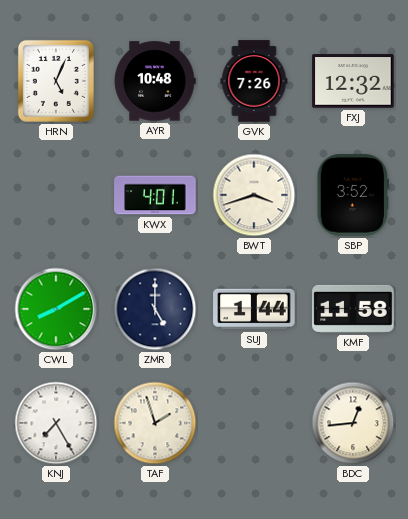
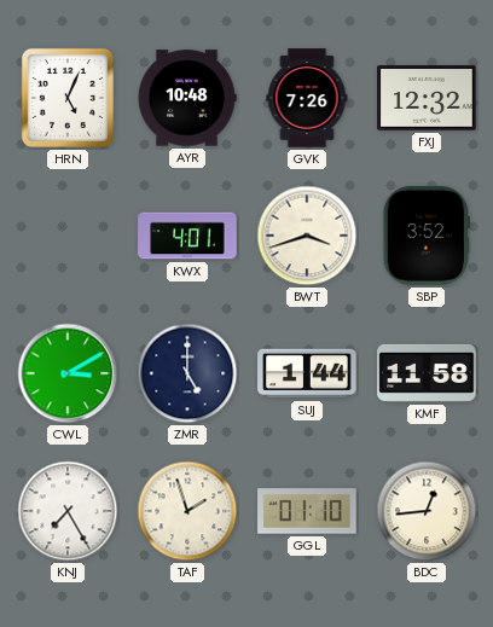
CWL: 8:10 -> 3:10 (68, 373)
GGL: none -> 01:10 (307, 511)
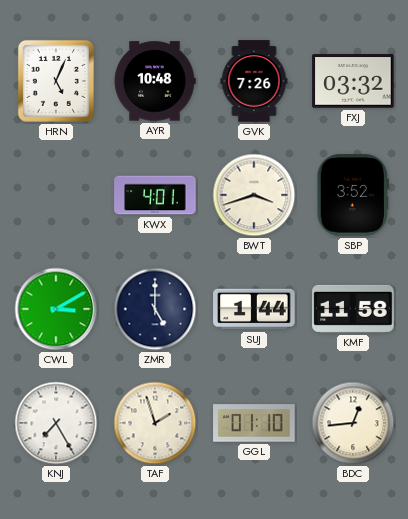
FXJ: 12:32 -> 03:32 (353, 81)
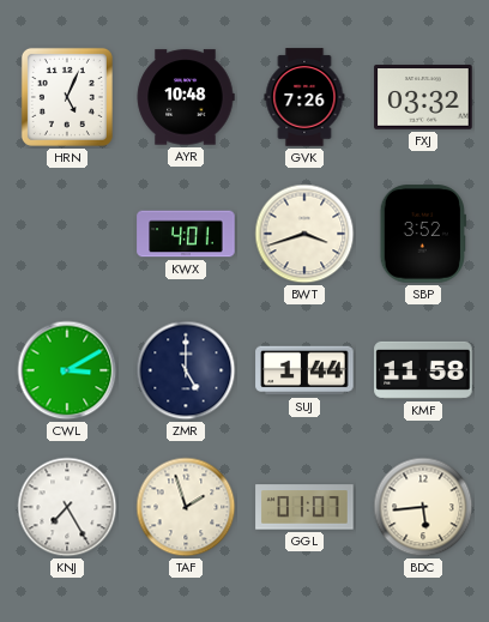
GGL: 01:10 -> 01:07 (304, 507)
BDC: 12:44 -> 5:44 (423, 507)
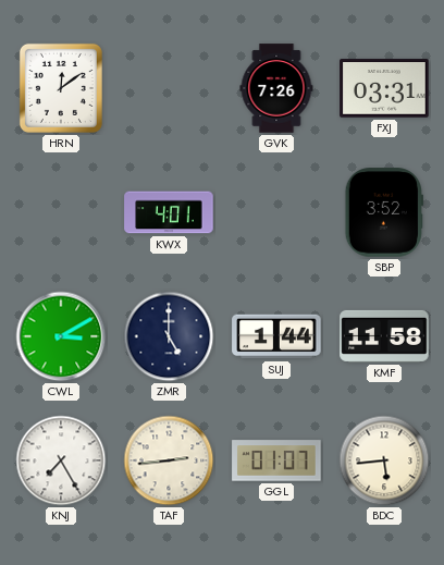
HRN: 5:04 -> 12:09 (61, 88)
AYR: 10:48 -> none (186, 97)
FXJ: 03:32 -> 03:31 (384, 88)
BWT: 3:42 -> none (304, 234)
TAF: 1:57 -> 2:44 (169, 460)
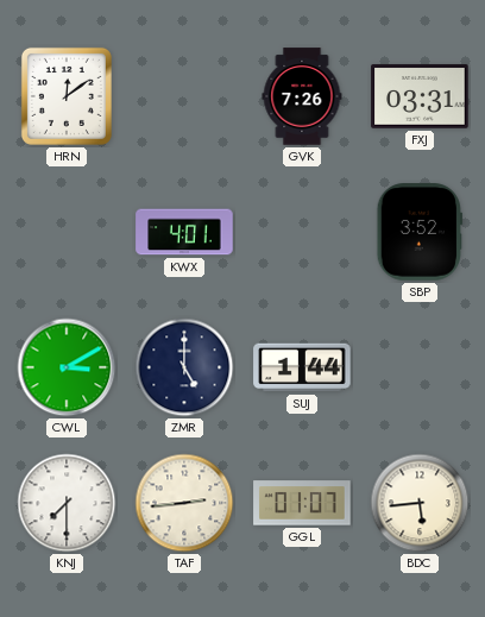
KMF: 11:58 -> none (384, 336)
KNJ: 7:25 -> 7:30 (67, 503)
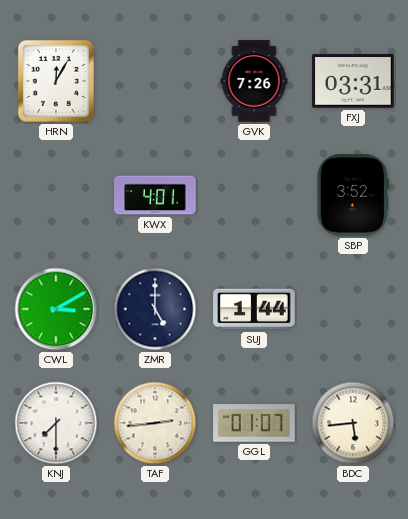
HRN: 12:09 -> 12:05 (56, 81)
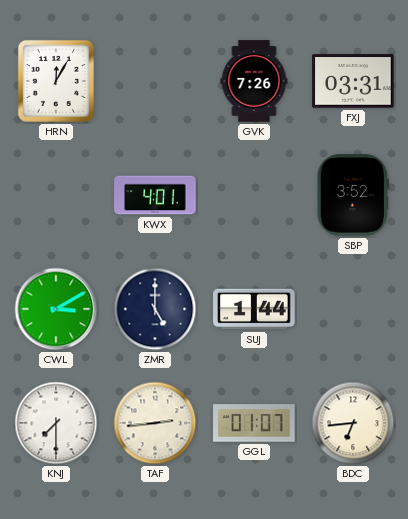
BDC: 5:44 -> 6:44 (353, 423)
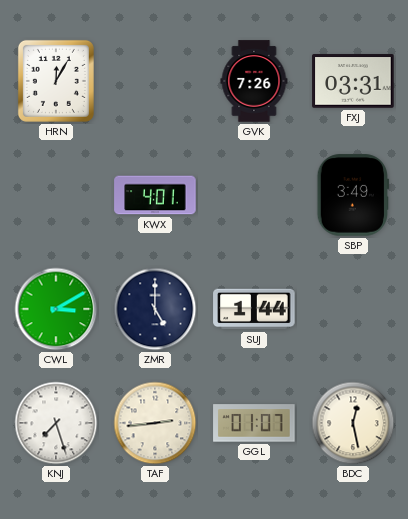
SBP: 3:52 -> 3:49 (353, 195)
KNJ: 7:30 -> 7:27 (56, 423)
BDC: 6:44 -> 12:28 (353, 423)
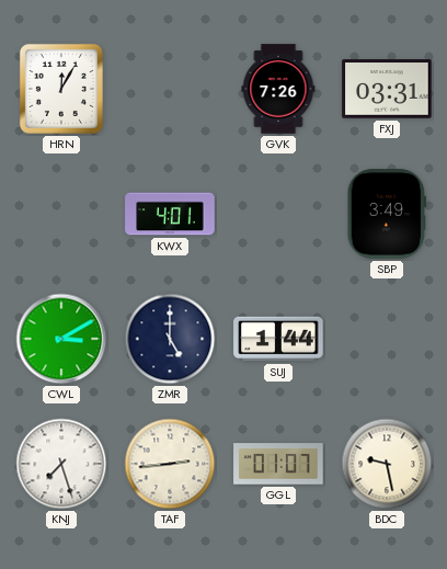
BDC: 12:28 -> 9:28 (387, 464)
